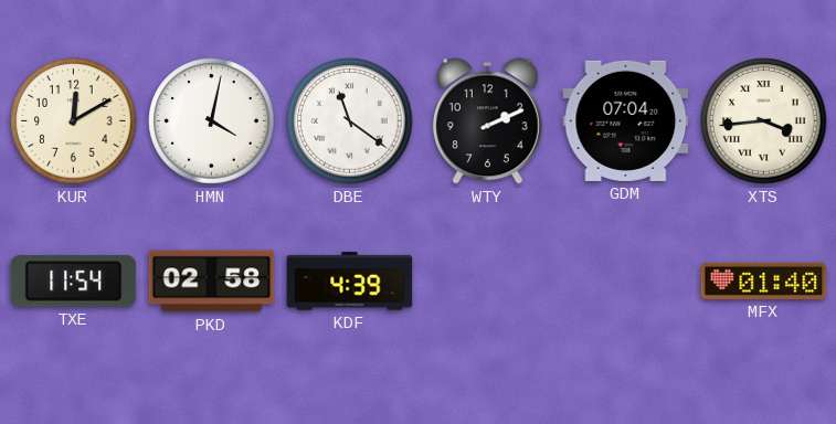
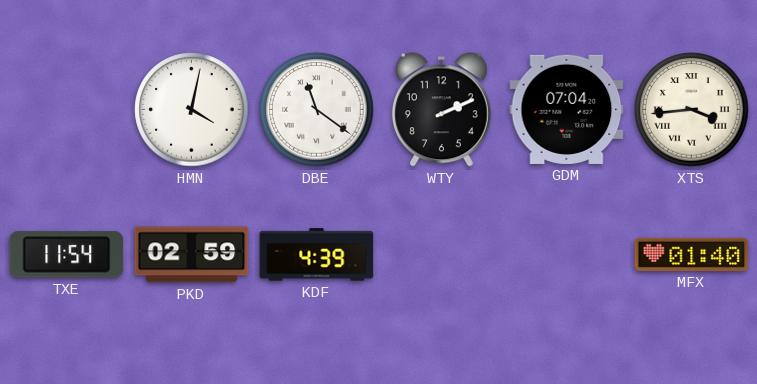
KUR: 12:10 -> none (74, 121)
PKD: 02:58 -> 02:59 (192, 255)
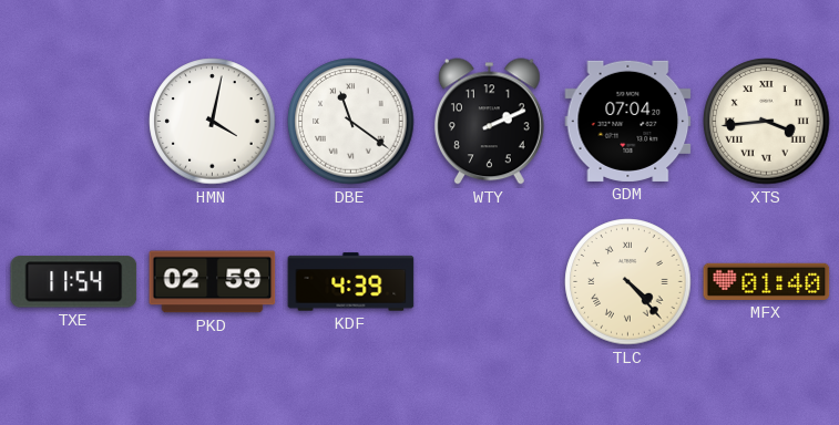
TLC: none -> 4:23 (628, 282)
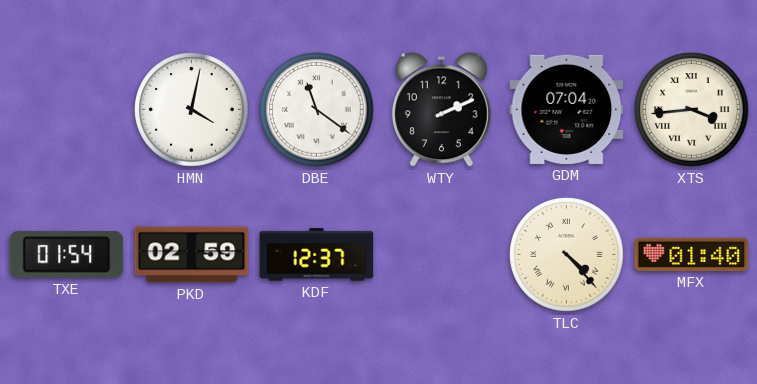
TXE: 11:54 -> 01:54 (67, 255)
KDF: 4:39 -> 12:37 (317, 255)
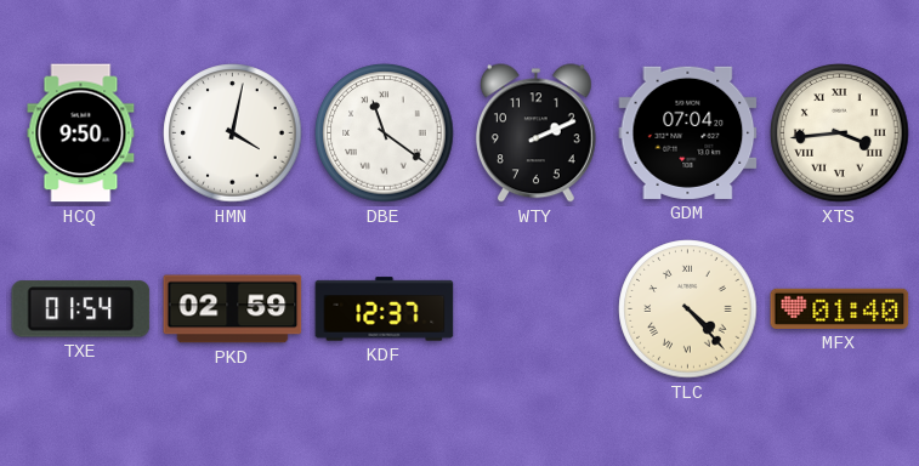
HCQ: none -> 9:50 (81, 133)
